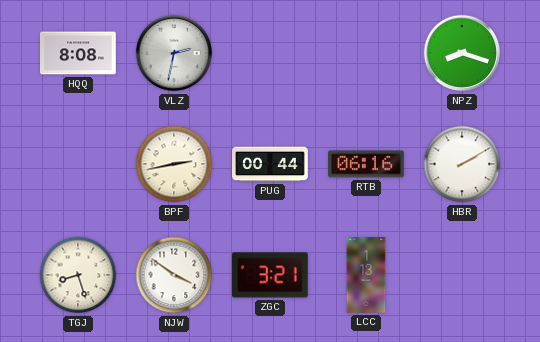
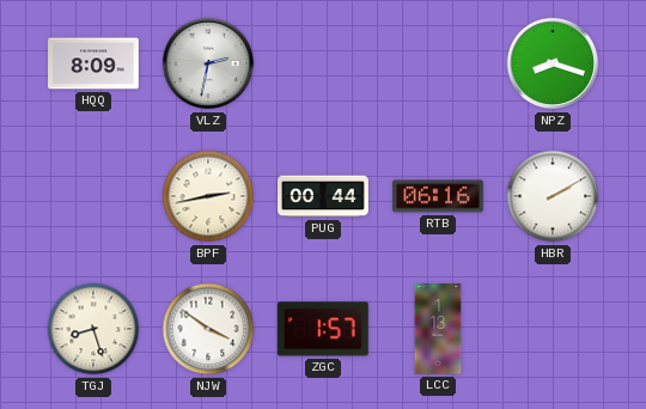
HQQ: 8:08 -> 8:09 (95, 63)
ZGC: 3:21 -> 1:57 (323, 329)
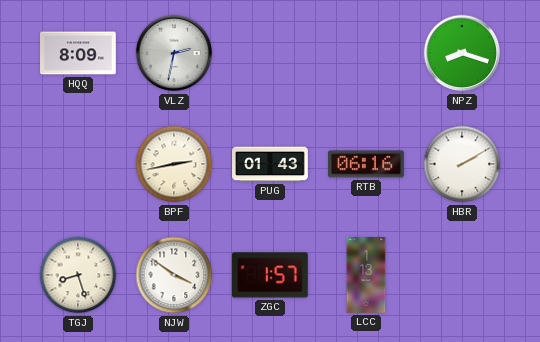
PUG: 00:44 -> 01:43 (270, 164)
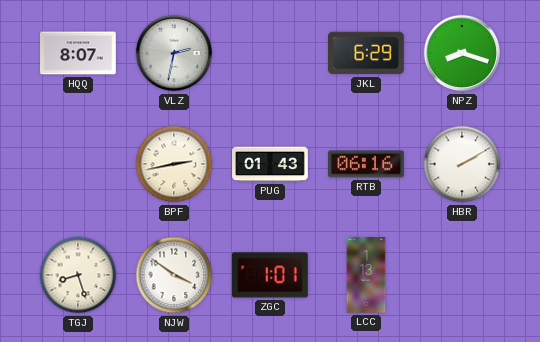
HQQ: 8:09 -> 8:07 (79, 53)
JKL: none -> 6:29 (367, 53)
ZGC: 1:57 -> 1:01 (270, 275)
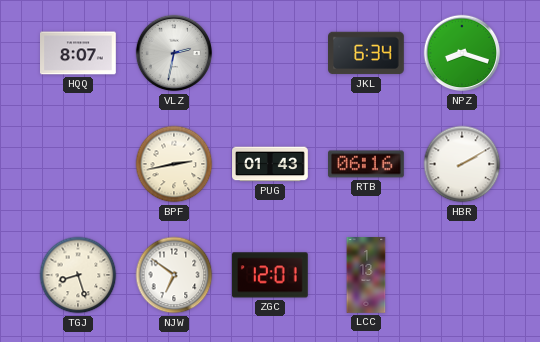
JKL: 6:29 -> 6:34 (367, 53)
NJW: 3:51 -> 6:51 (174, 275)
ZGC: 1:01 -> 12:01 (270, 275)
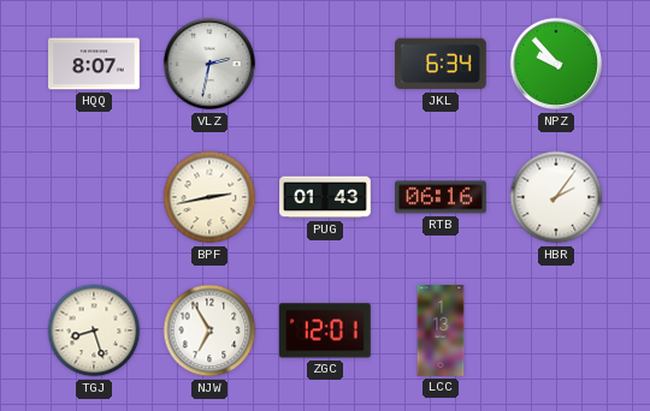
NPZ: 8:18 -> 9:53 (556, 64)
HBR: 2:10 -> 2:06 (556, 197)
NJW: 6:51 -> 6:55 (209, 330)
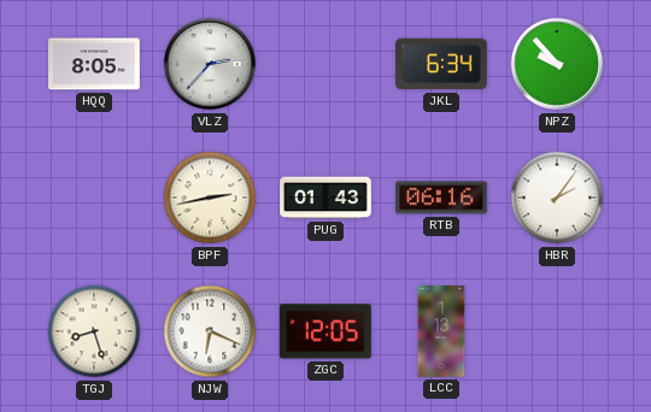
HQQ: 8:07 -> 8:05 (95, 64)
VLZ: 2:32 -> 2:37 (210, 64)
NJW: 6:55 -> 6:19 (210, 331)
ZGC: 12:01 -> 12:05 (325, 331)
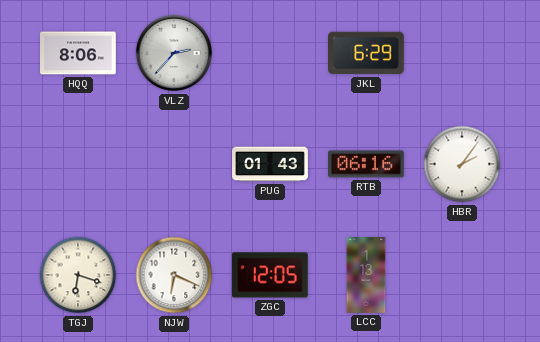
HQQ: 8:05 -> 8:06 (79, 53)
JKL: 6:34 -> 6:29 (367, 53)
NPZ: 9:53 -> none (557, 64)
BPF: 2:43 -> none (210, 198)
TGJ: 8:27 -> 6:18 (78, 275)
